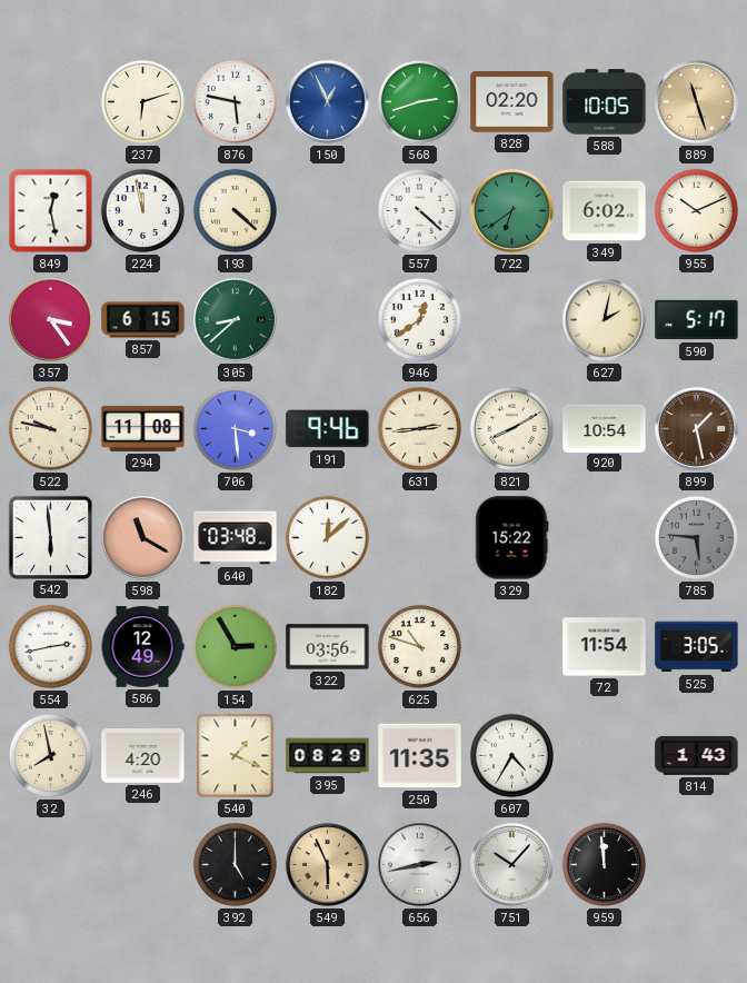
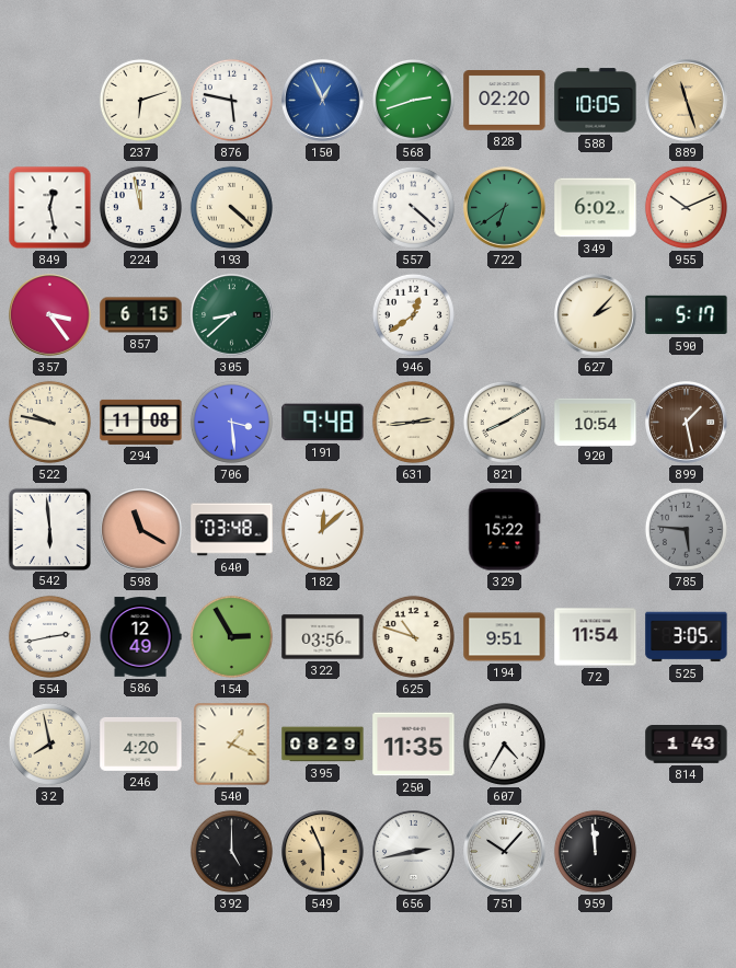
627: 2:02 -> 2:07 (596, 315)
191: 9:46 -> 9:48 (323, 423)
194: none -> 9:51 (505, 637)
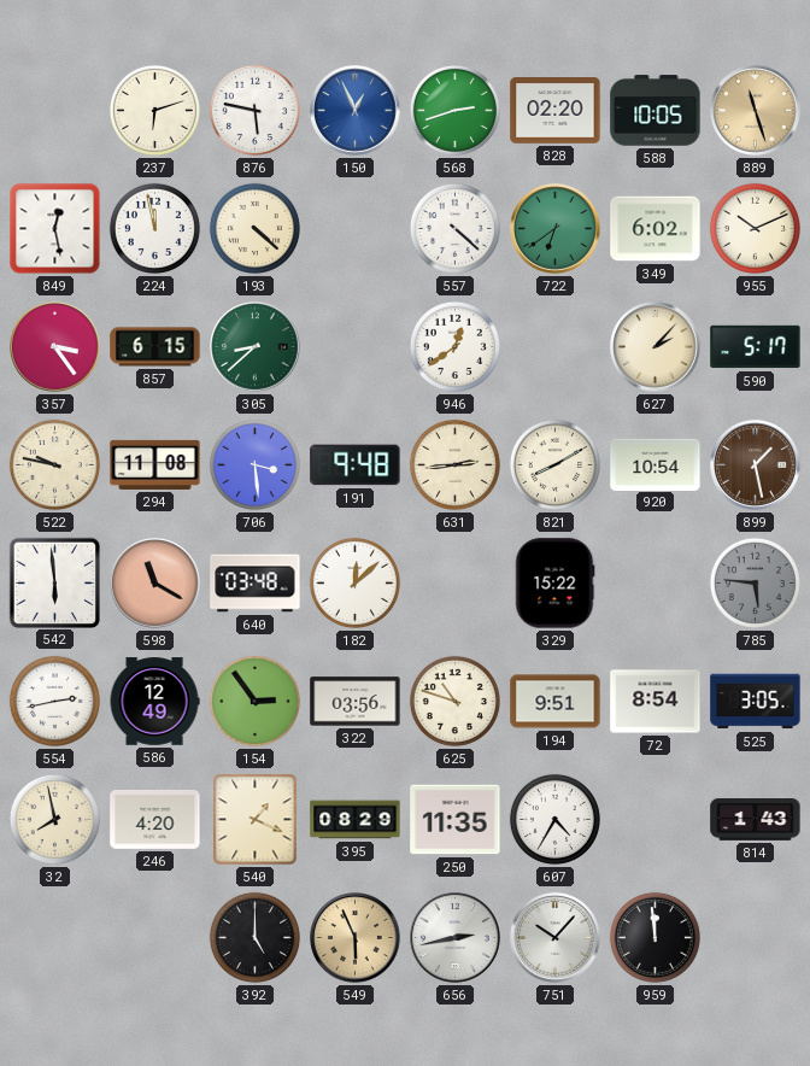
154: 2:55 -> 2:54 (254, 701)
72: 11:54 -> 8:54 (656, 702)
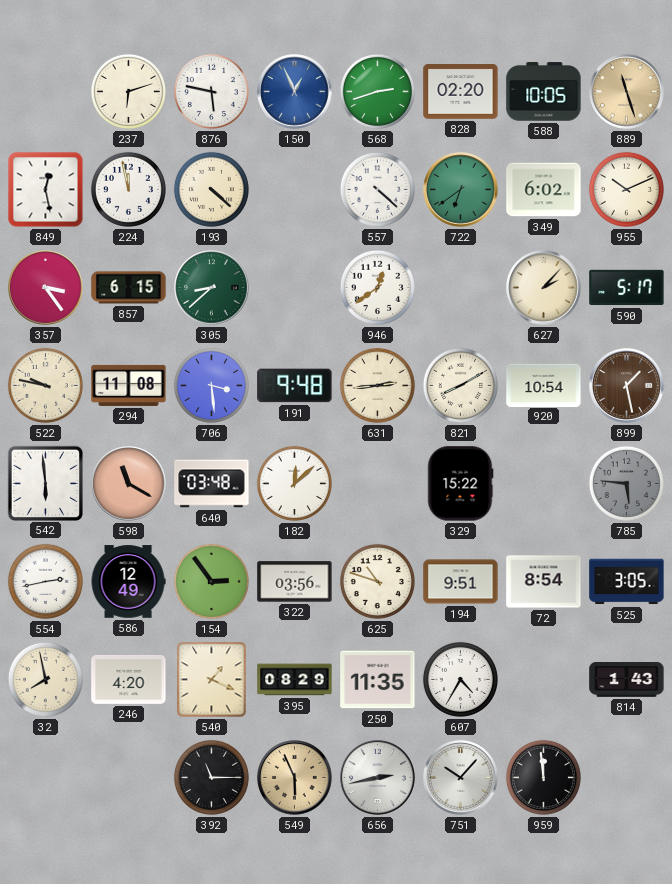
392: 5:00 -> 11:15 (211, 777)
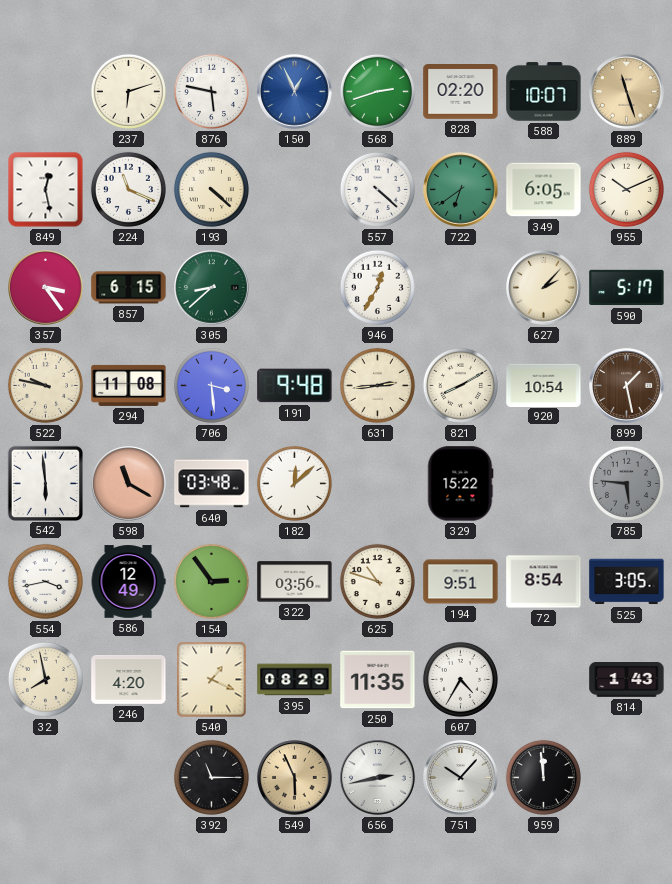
588: 10:05 -> 10:07 (544, 92)
224: 11:58 -> 11:19 (128, 189)
349: 6:02 -> 6:05 (544, 190)
946: 12:39 -> 12:35 (377, 287)
554: 2:43 -> 3:43 (45, 581)
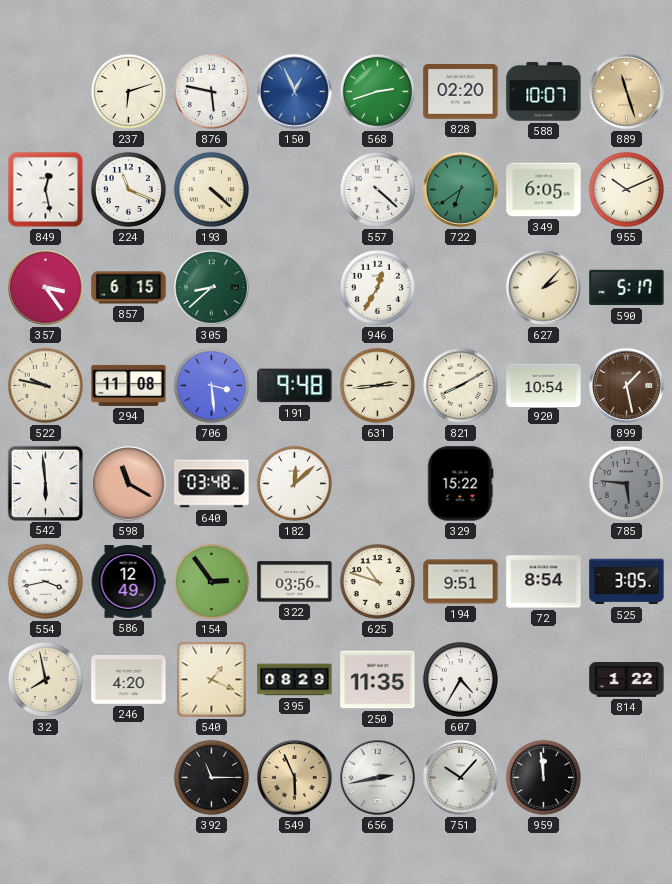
814: 1:43 -> 1:22 (627, 680)
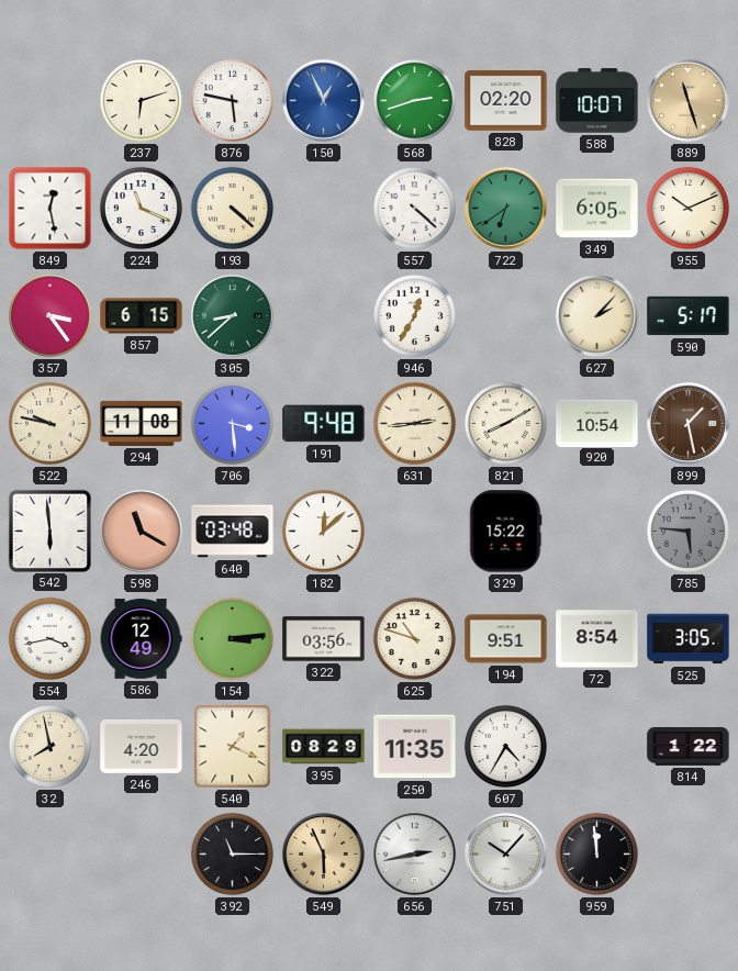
154: 2:54 -> 3:14 (232, 638)
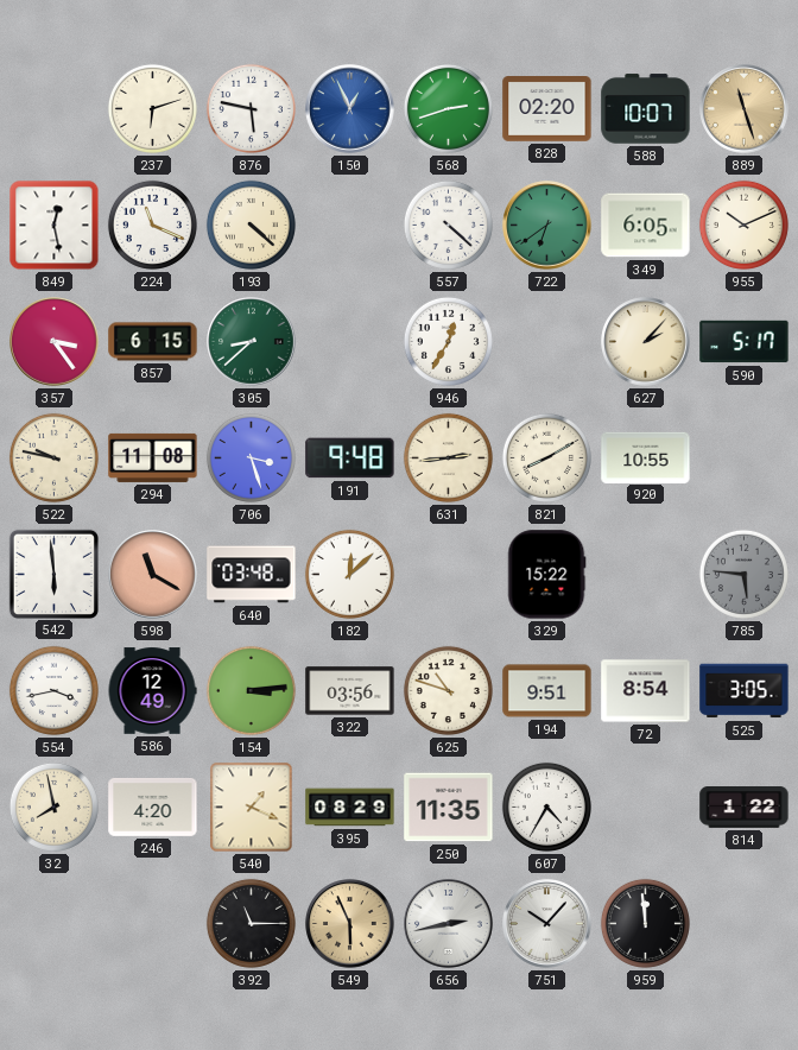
706: 3:29 -> 3:27 (251, 457)
920: 10:54 -> 10:55 (646, 457)
899: 1:28 -> none (689, 424)
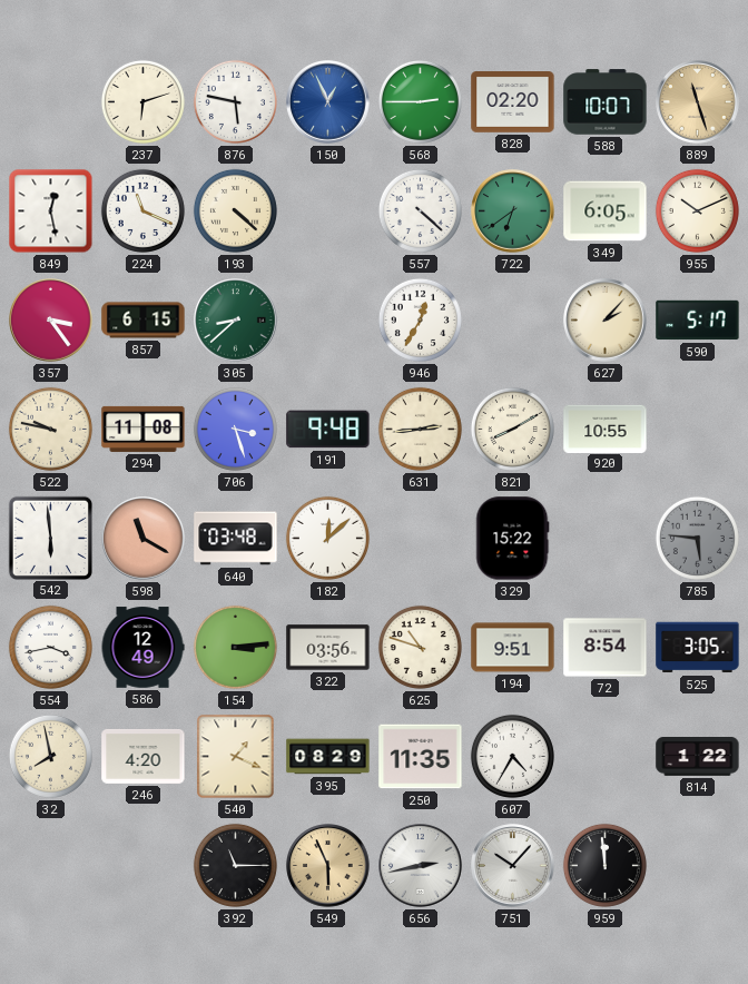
568: 2:42 -> 2:45 (420, 101)
